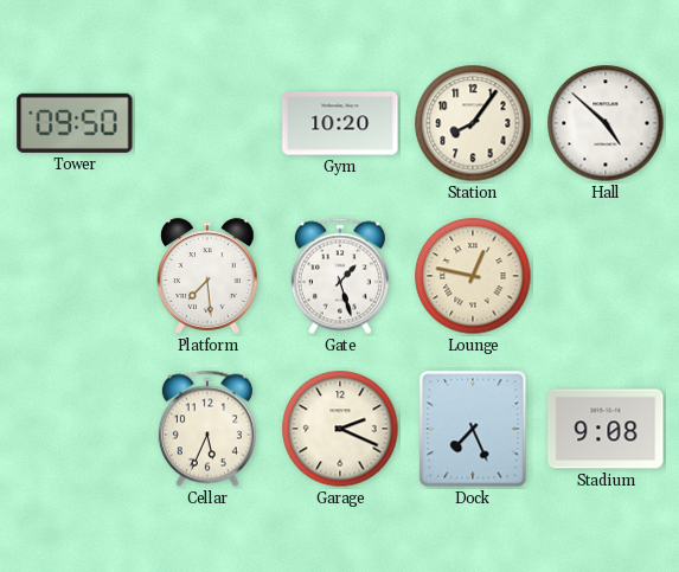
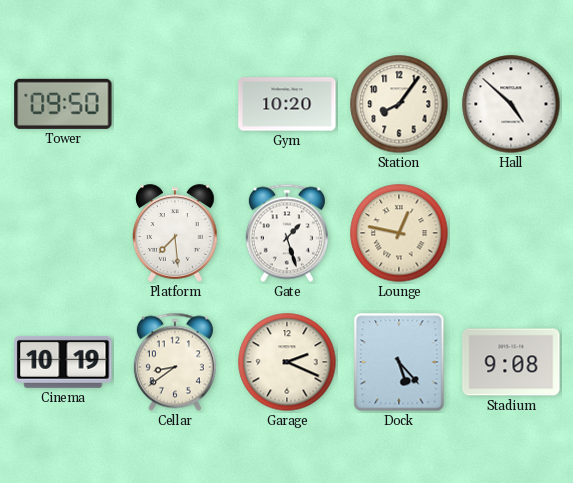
Cinema: none -> 10:19 (63, 362)
Cellar: 5:34 -> 8:39 (175, 362)
Dock: 7:26 -> 5:23 (399, 362)
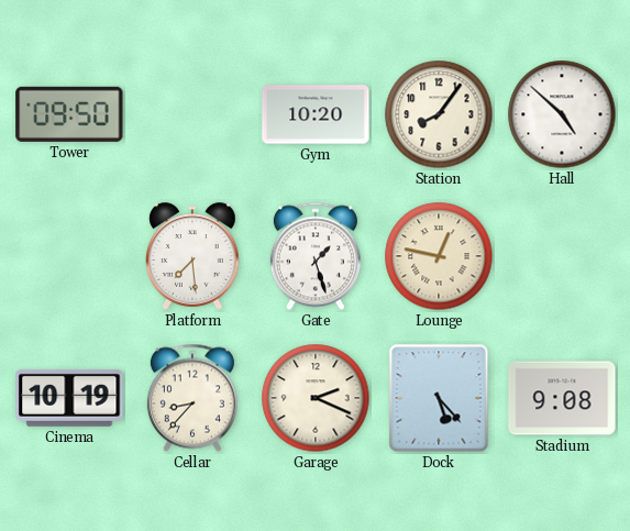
Cellar: 8:39 -> 8:37 (192, 398)
